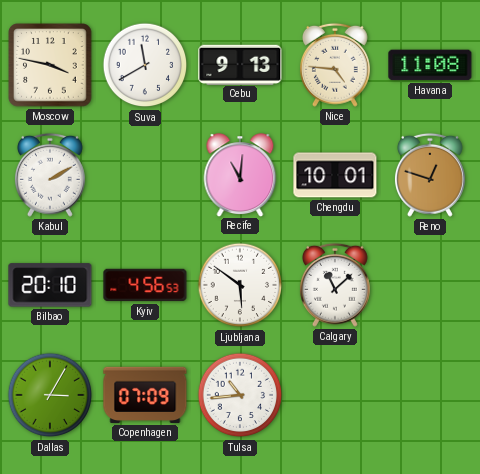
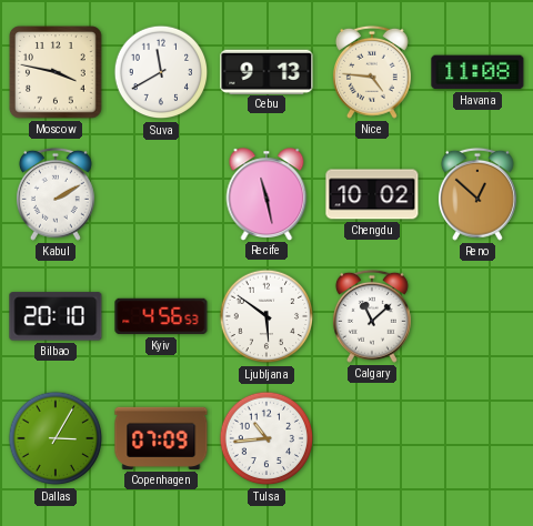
Recife: 11:01 -> 11:28 (266, 194)
Chengdu: 10:01 -> 10:02 (372, 194)
Reno: 12:48 -> 12:52 (477, 194)
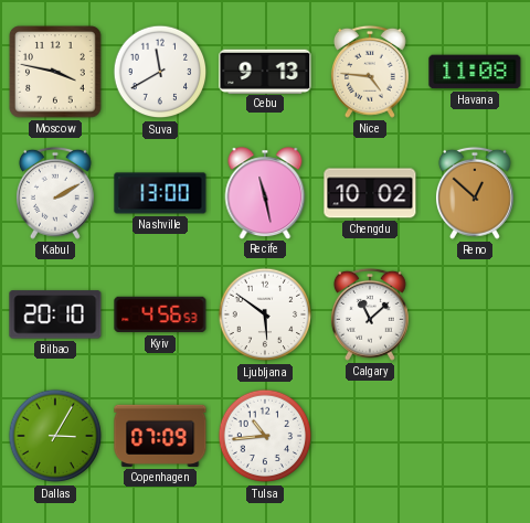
Nashville: none -> 13:00 (160, 193)
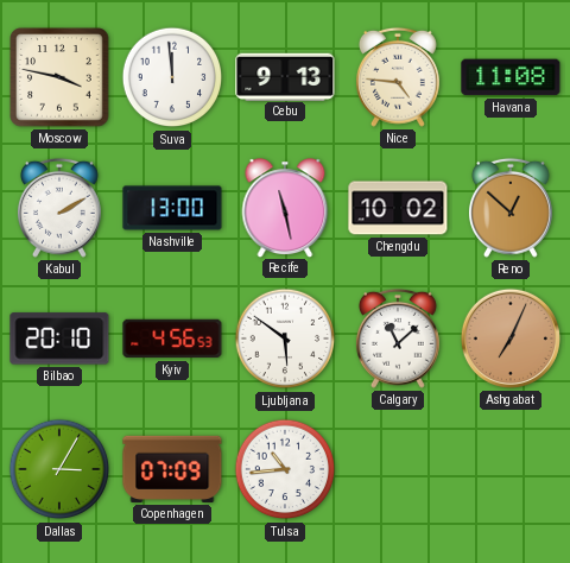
Suva: 11:40 -> 11:59 (172, 77)
Ashgabat: none -> 7:04 (511, 339)
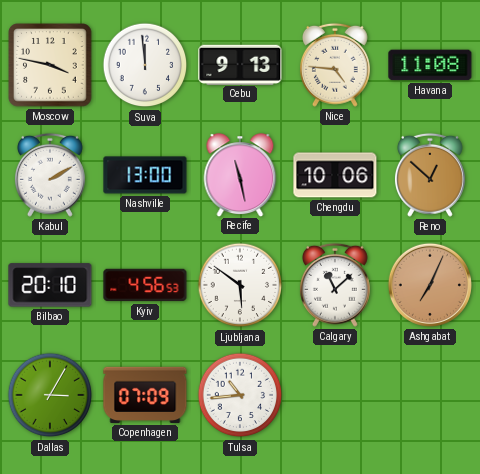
Chengdu: 10:02 -> 10:06 (335, 175)
